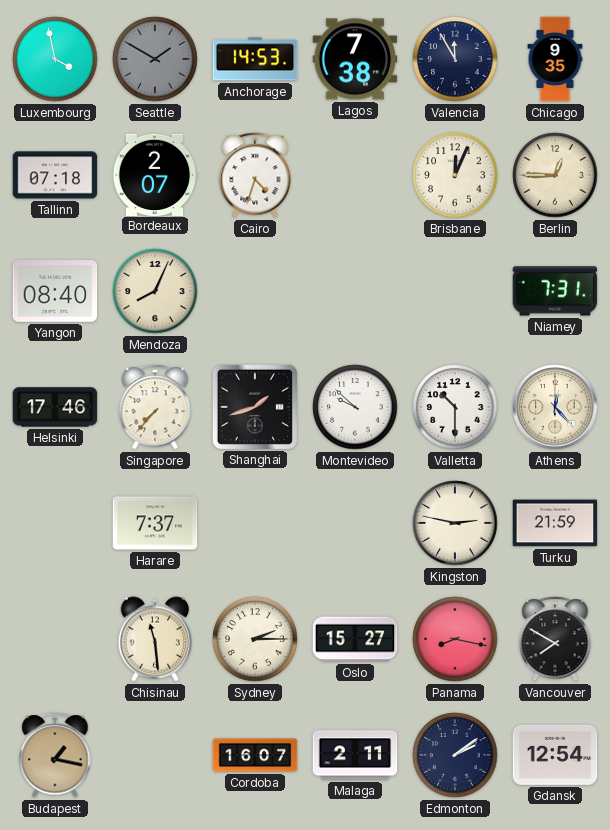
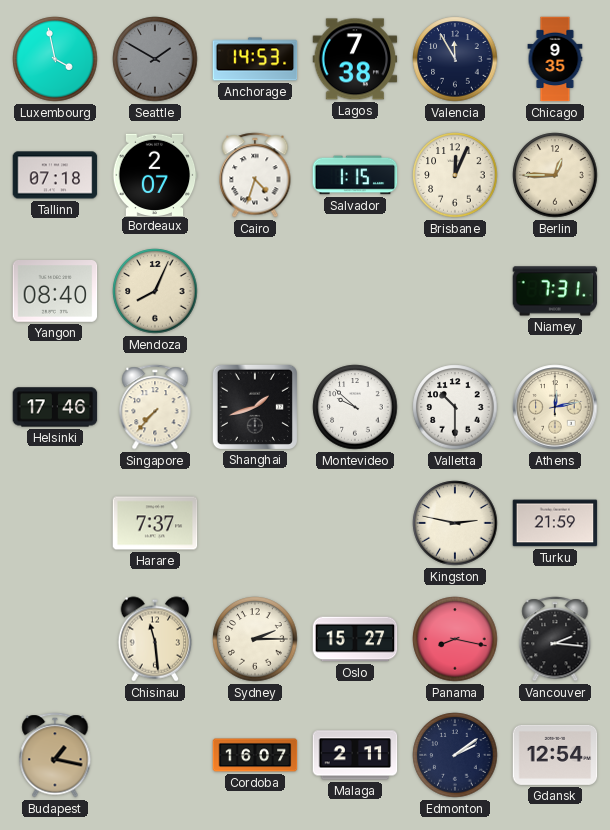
Salvador: none -> 1:15 (355, 175)
Athens: 12:23 -> 12:13 (555, 407)
Vancouver: 7:50 -> 2:16 (555, 639)
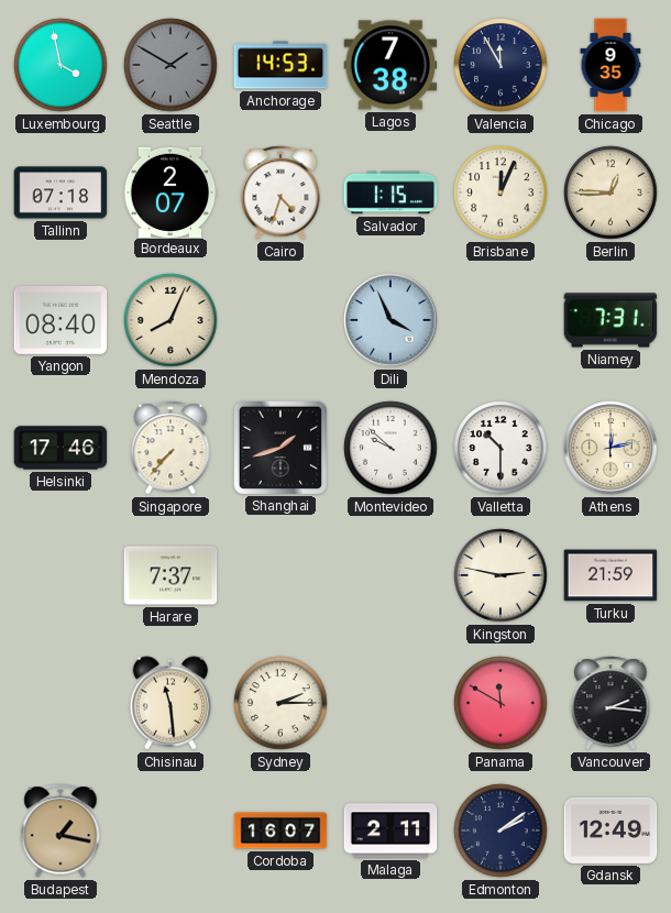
Dili: none -> 3:56 (391, 320)
Oslo: 15:27 -> none (355, 639)
Panama: 8:17 -> 11:50 (501, 703)
Gdansk: 12:54 -> 12:49 (610, 831)
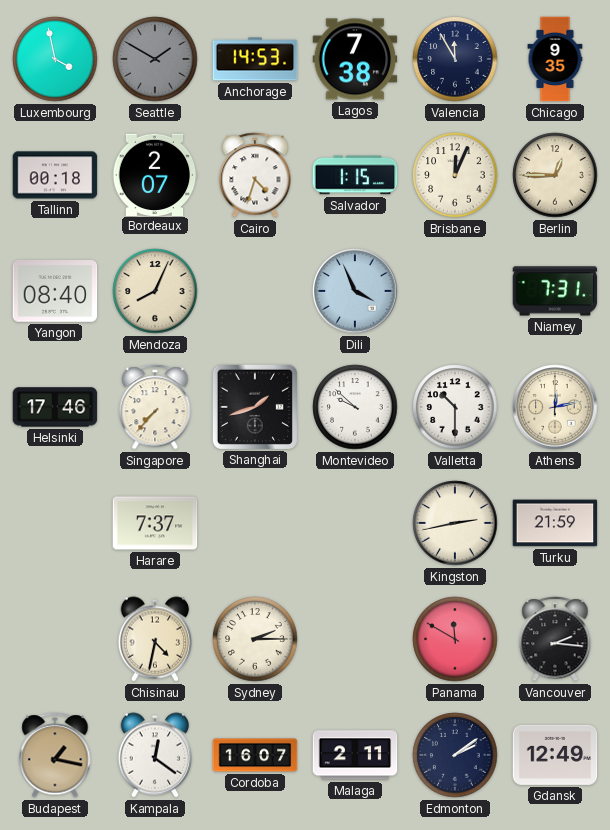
Tallinn: 07:18 -> 00:18 (55, 175)
Kingston: 2:47 -> 2:43 (455, 523)
Chisinau: 11:29 -> 4:32 (155, 639)
Kampala: none -> 12:21 (155, 755)
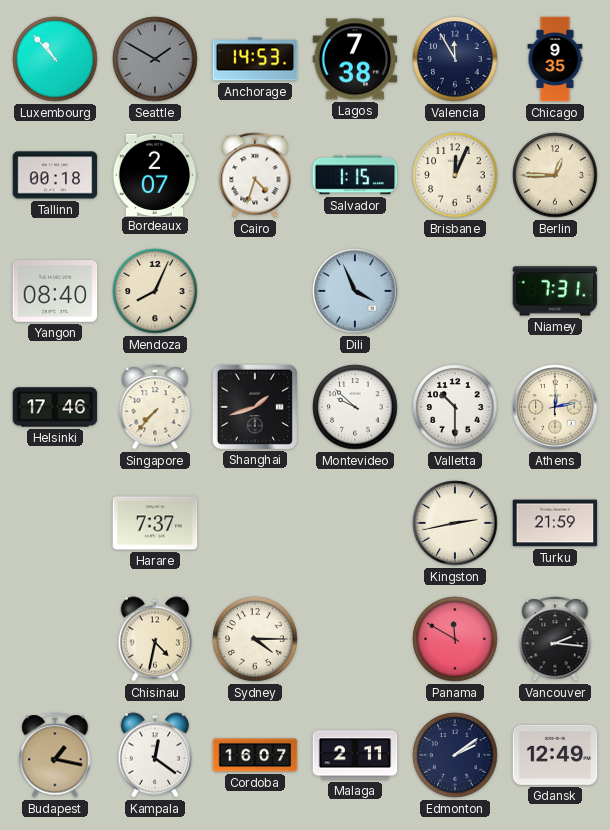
Luxembourg: 3:58 -> 10:53 (55, 59)
Sydney: 2:15 -> 4:15 (255, 639)
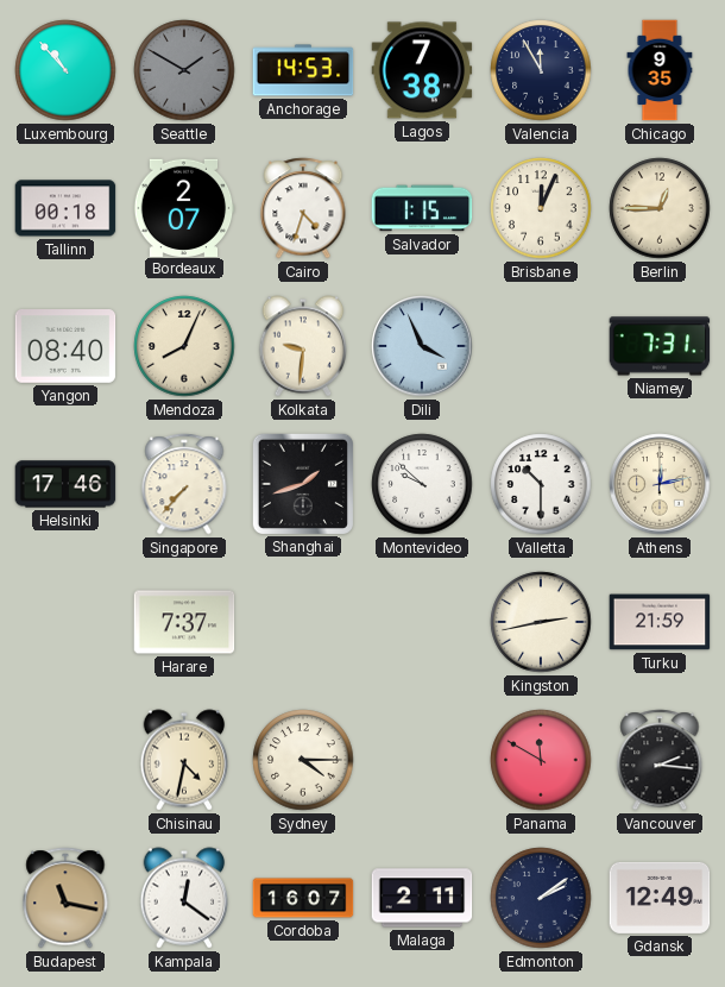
Kolkata: none -> 9:31 (303, 346)
Budapest: 1:17 -> 11:17 (65, 898)
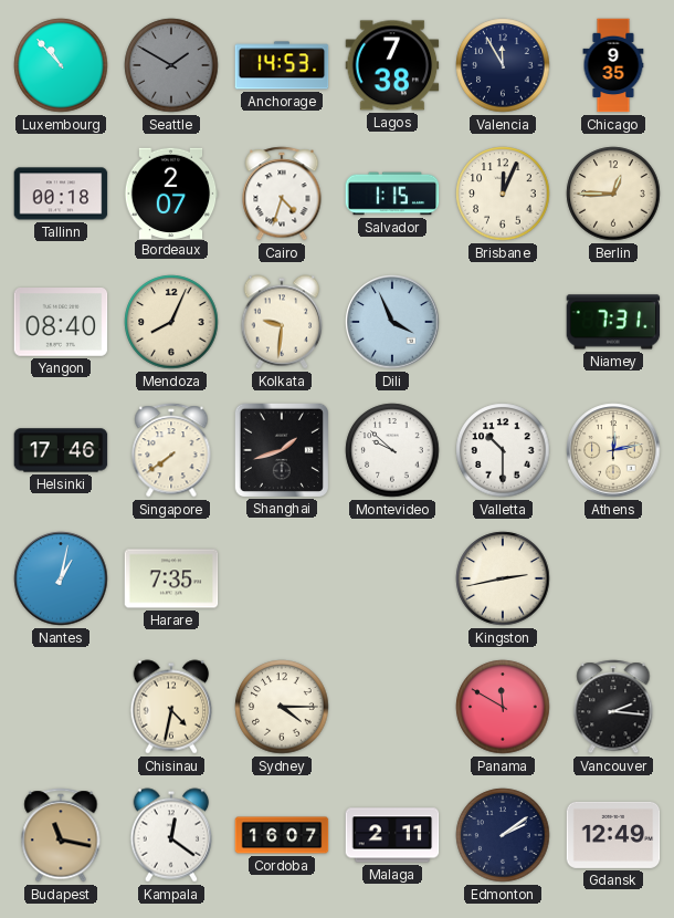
Singapore: 7:37 -> 7:39 (171, 450)
Nantes: none -> 1:02 (61, 578)
Harare: 7:37 -> 7:35 (171, 578)
Turku: 21:59 -> none (660, 622)
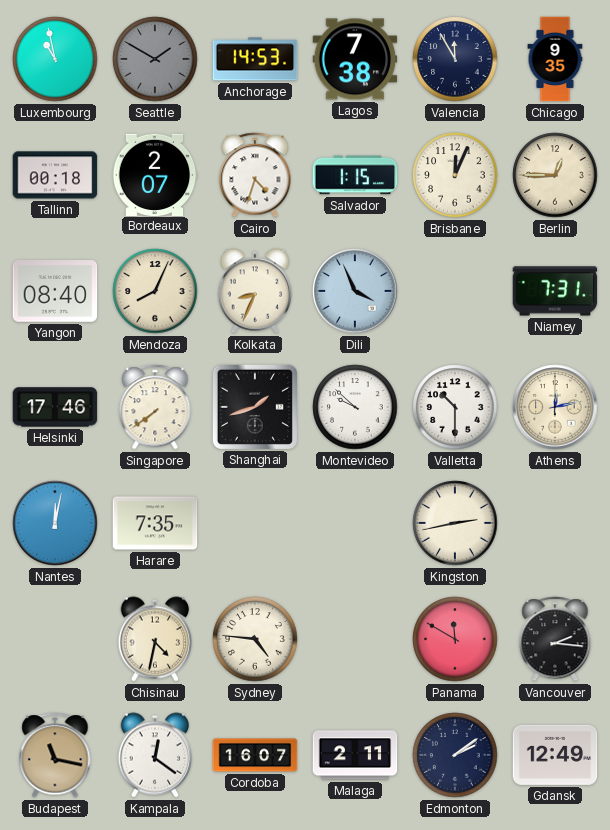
Luxembourg: 10:53 -> 10:58 (55, 59)
Kolkata: 9:31 -> 8:34 (255, 291)
Nantes: 1:02 -> 12:02 (55, 523)
Sydney: 4:15 -> 4:46 (255, 639)
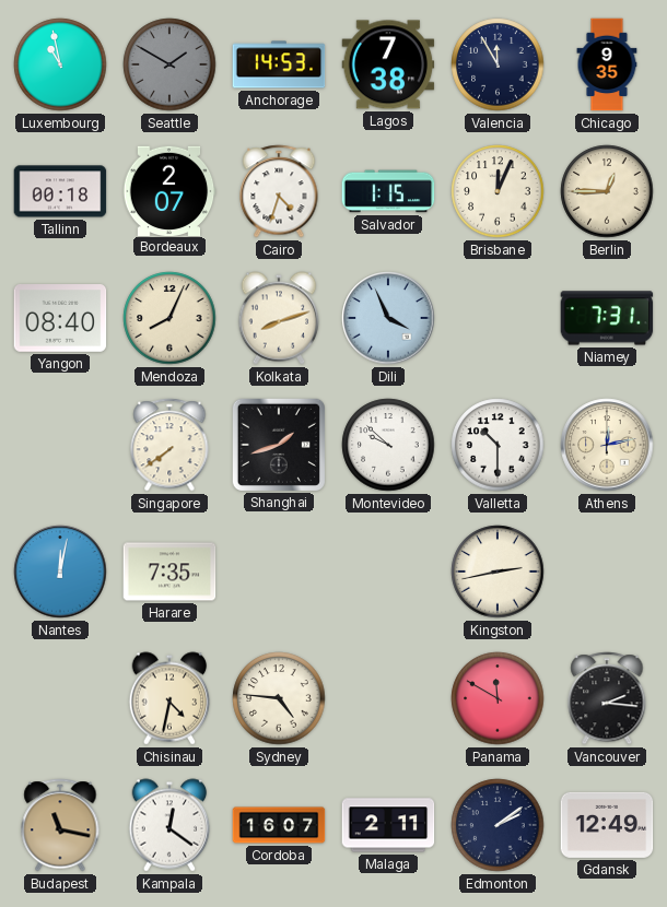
Kolkata: 8:34 -> 8:12 (279, 318)
Helsinki: 17:46 -> none (55, 407)
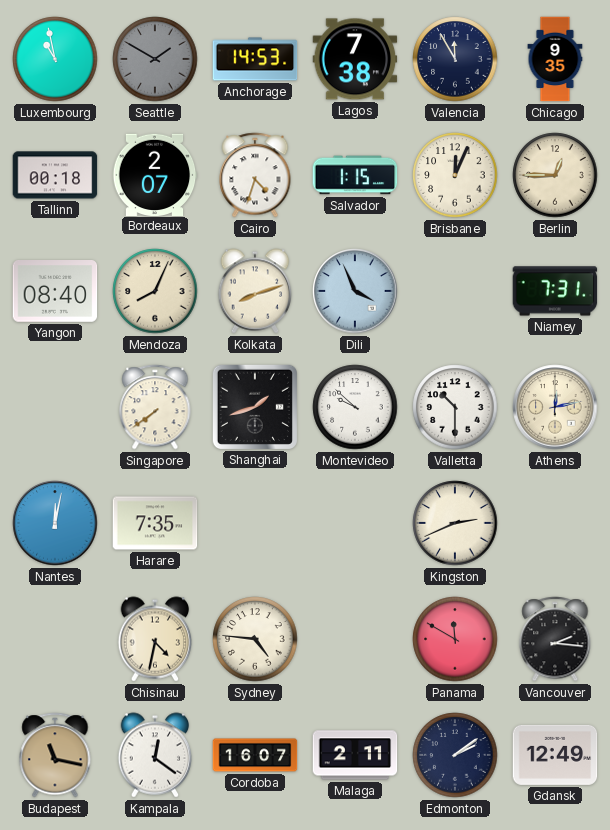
Kingston: 2:43 -> 2:41 (455, 523)
